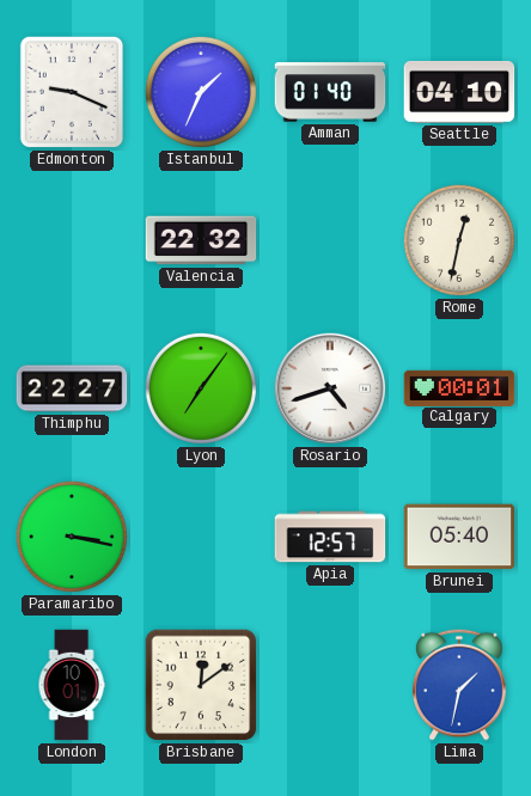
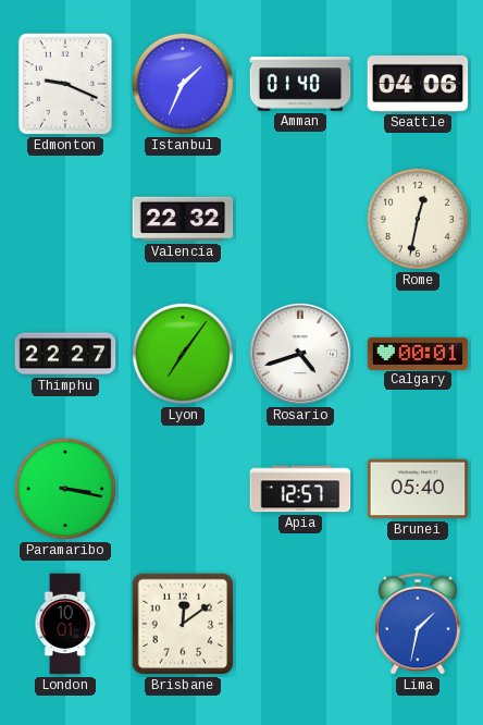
Seattle: 04:10 -> 04:06 (418, 84)
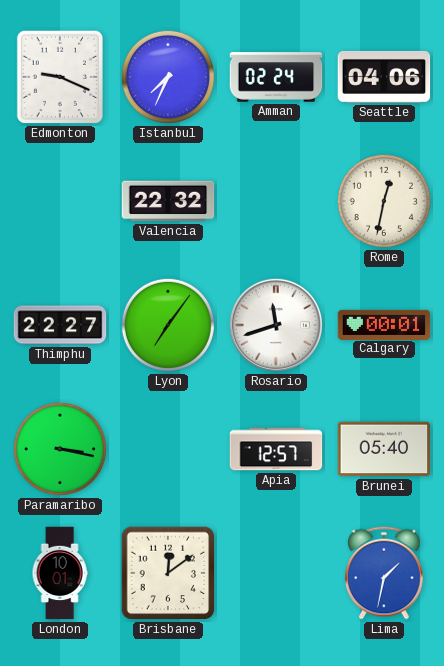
Istanbul: 1:34 -> 7:34 (168, 77)
Amman: 01:40 -> 02:24 (276, 77)
Rosario: 4:42 -> 11:42 (276, 325)
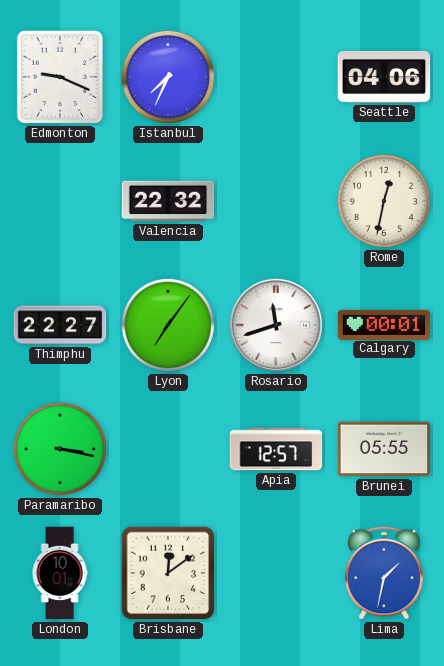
Amman: 02:24 -> none (276, 77)
Brunei: 05:40 -> 05:55 (384, 449)
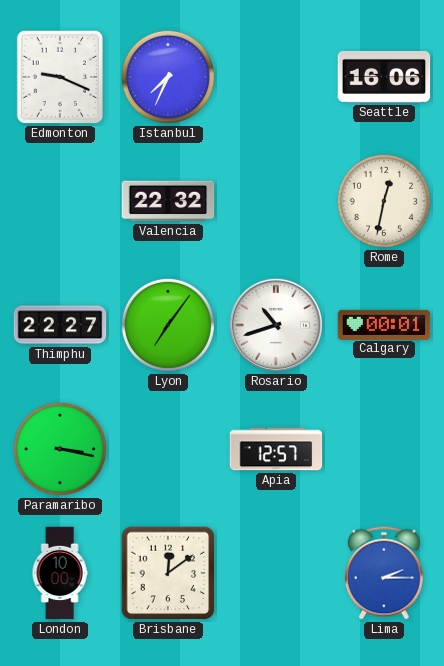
Seattle: 04:06 -> 16:06 (384, 77)
Rosario: 11:42 -> 10:42 (276, 325)
Brunei: 05:55 -> none (384, 449)
London: 10:01 -> 10:00 (60, 573)
Lima: 1:32 -> 2:15 (385, 573)
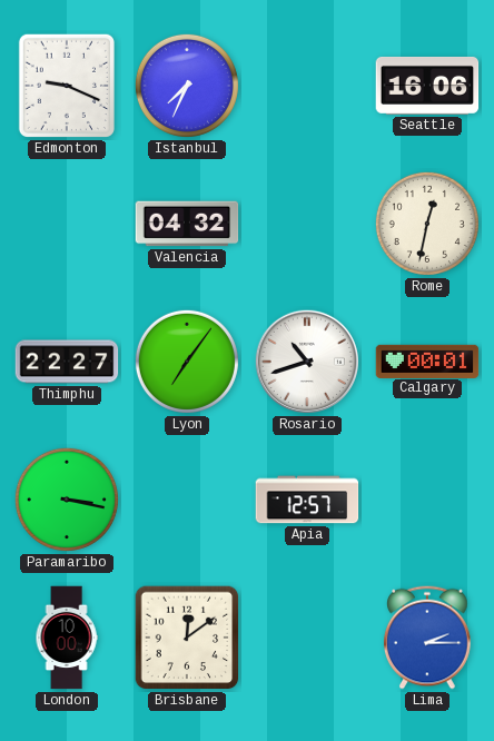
Valencia: 22:32 -> 04:32 (187, 224)
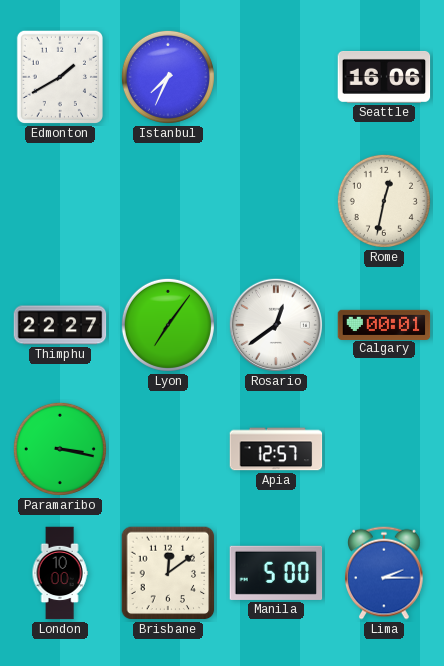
Edmonton: 9:19 -> 1:40 (60, 77)
Valencia: 04:32 -> none (187, 224)
Rosario: 10:42 -> 12:39 (276, 325)
Manila: none -> 5:00 (276, 573)
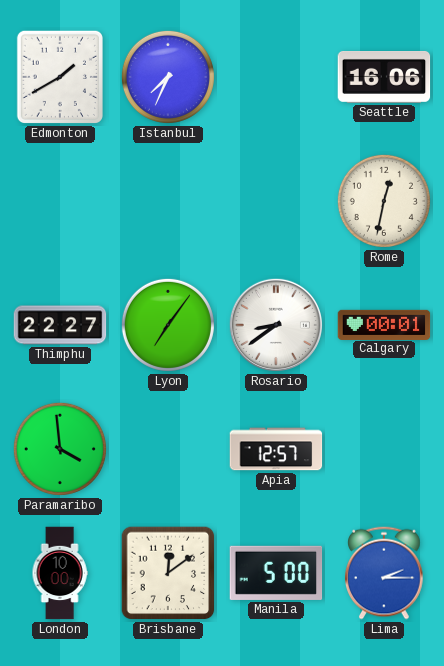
Rosario: 12:39 -> 8:39 (276, 325)
Paramaribo: 3:17 -> 3:59 (60, 449)
